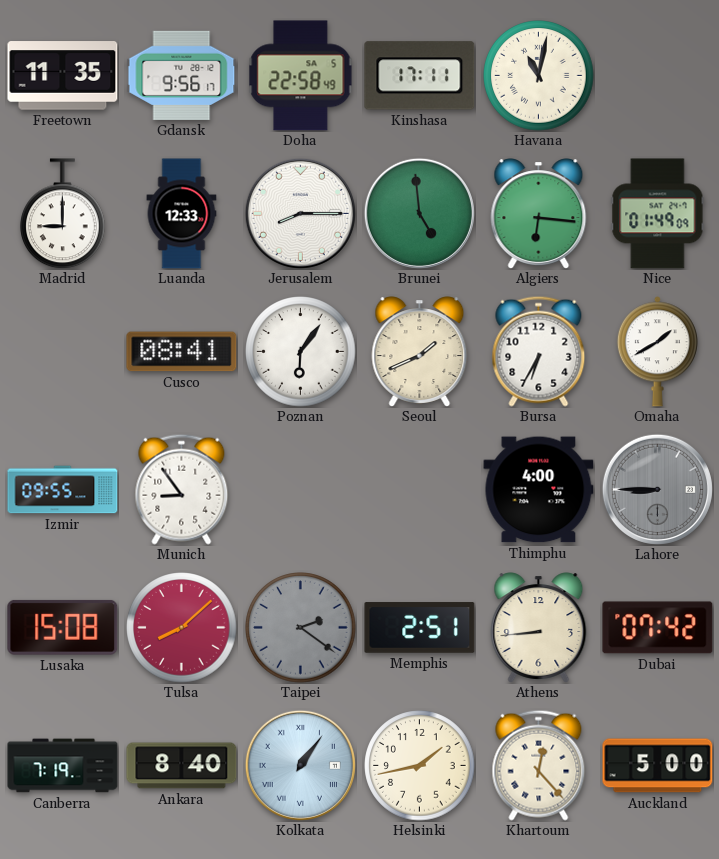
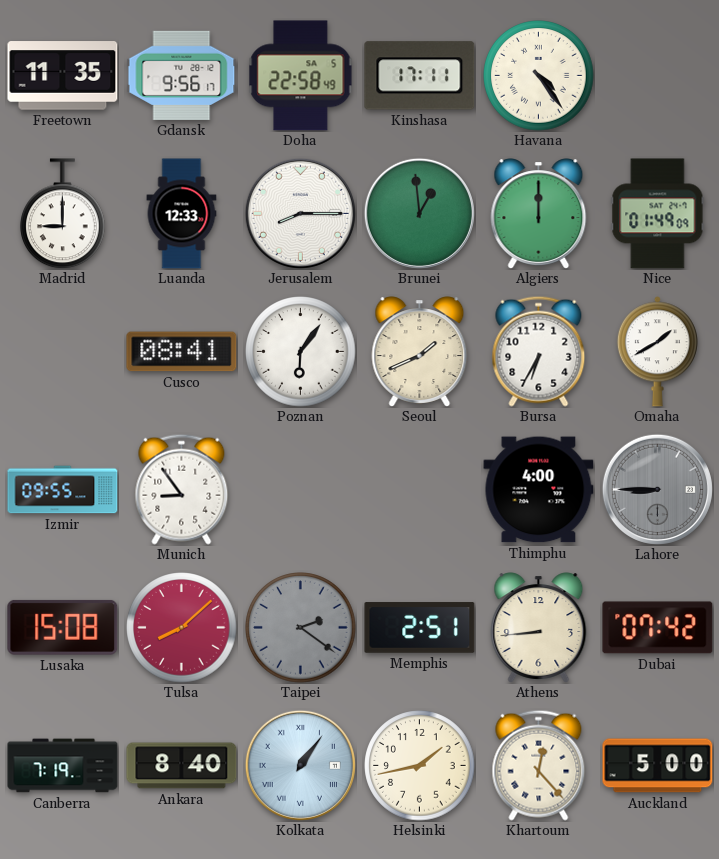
Havana: 11:02 -> 4:24 (539, 76)
Brunei: 4:59 -> 12:59 (419, 213)
Algiers: 6:16 -> 12:00 (539, 214)
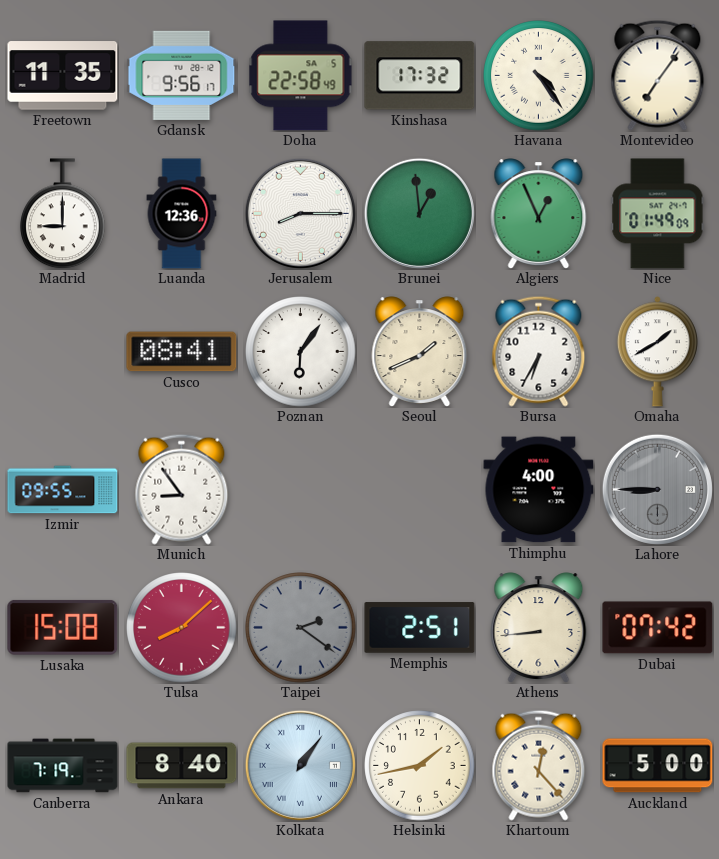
Kinshasa: 17:11 -> 17:32 (420, 76)
Montevideo: none -> 7:06 (658, 75)
Luanda: 12:33 -> 12:36 (182, 214)
Algiers: 12:00 -> 12:56 (539, 214)
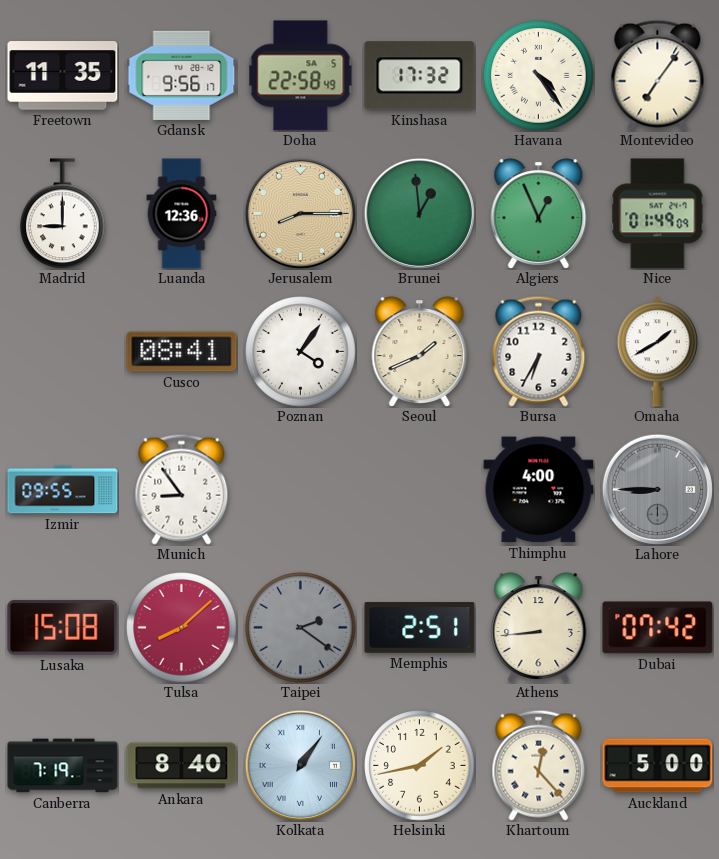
Jerusalem dial: white -> champagne (300, 213)
Poznan: 6:06 -> 4:06 (301, 352)
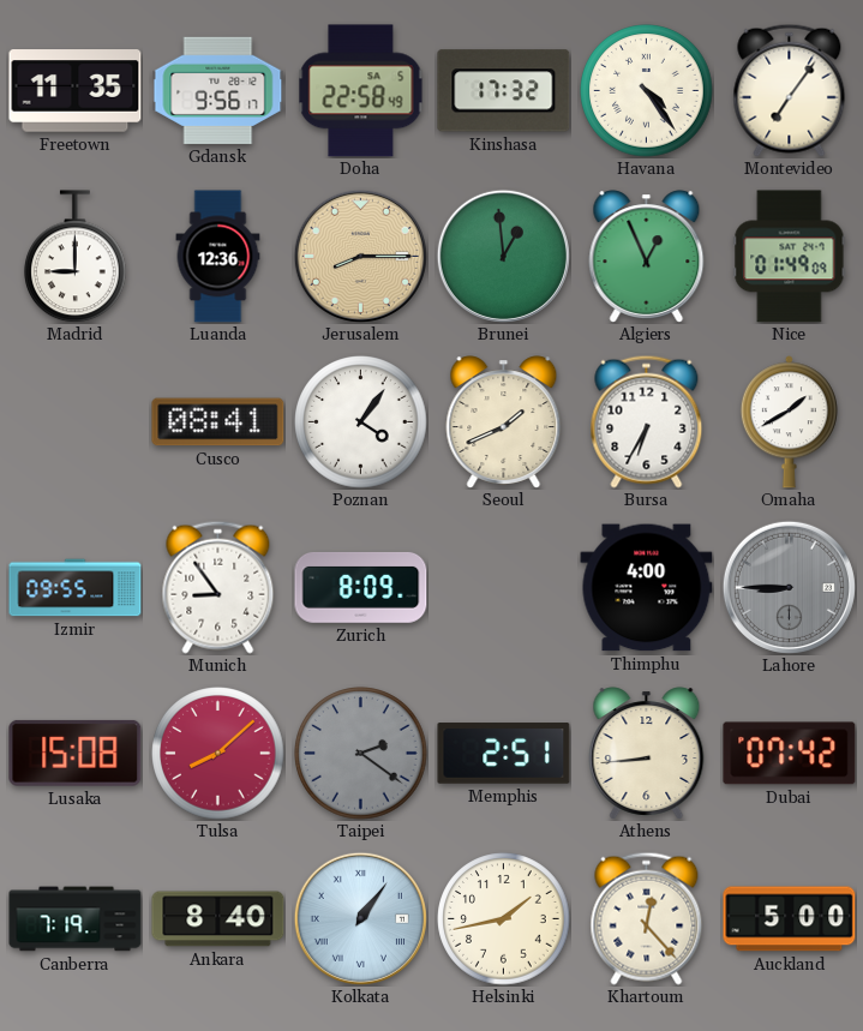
Zurich: none -> 8:09 (361, 588)
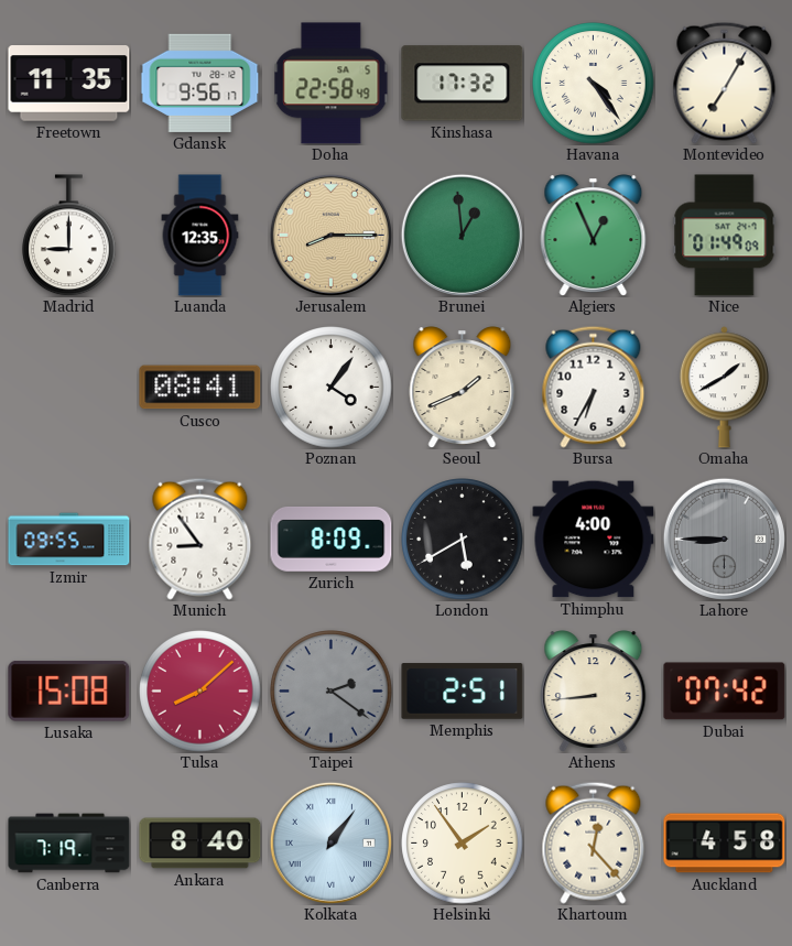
Montevideo: 7:06 -> 7:05 (725, 83)
Luanda: 12:36 -> 12:35 (200, 236)
London: none -> 5:40 (463, 540)
Helsinki: 1:43 -> 1:54 (463, 844)
Auckland: 5:00 -> 4:58 (725, 844)
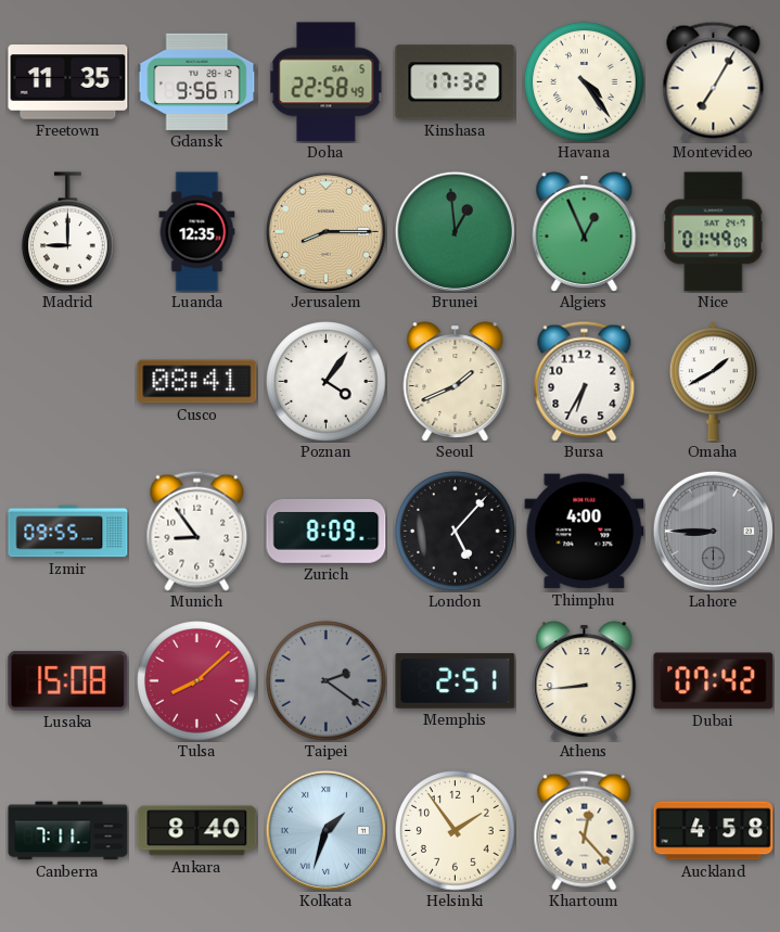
London: 5:40 -> 5:07 (456, 532)
Canberra: 7:19 -> 7:11 (68, 831)
Kolkata: 1:06 -> 1:33 (325, 830)
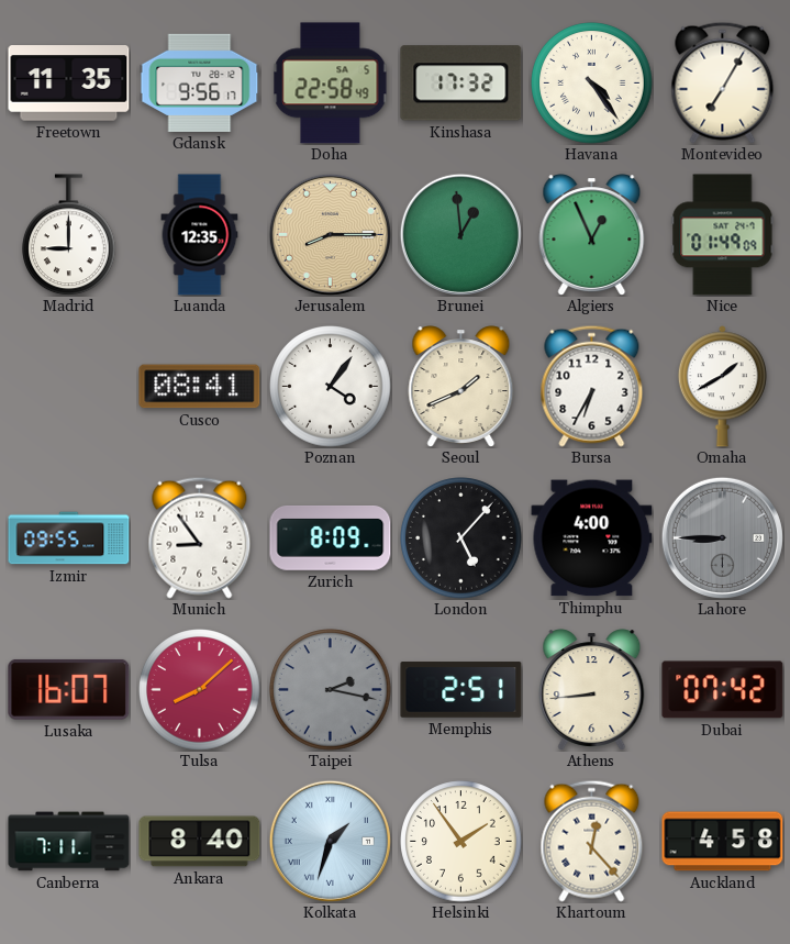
Lusaka: 15:08 -> 16:07 (69, 689)
Taipei: 2:21 -> 2:17 (331, 690)
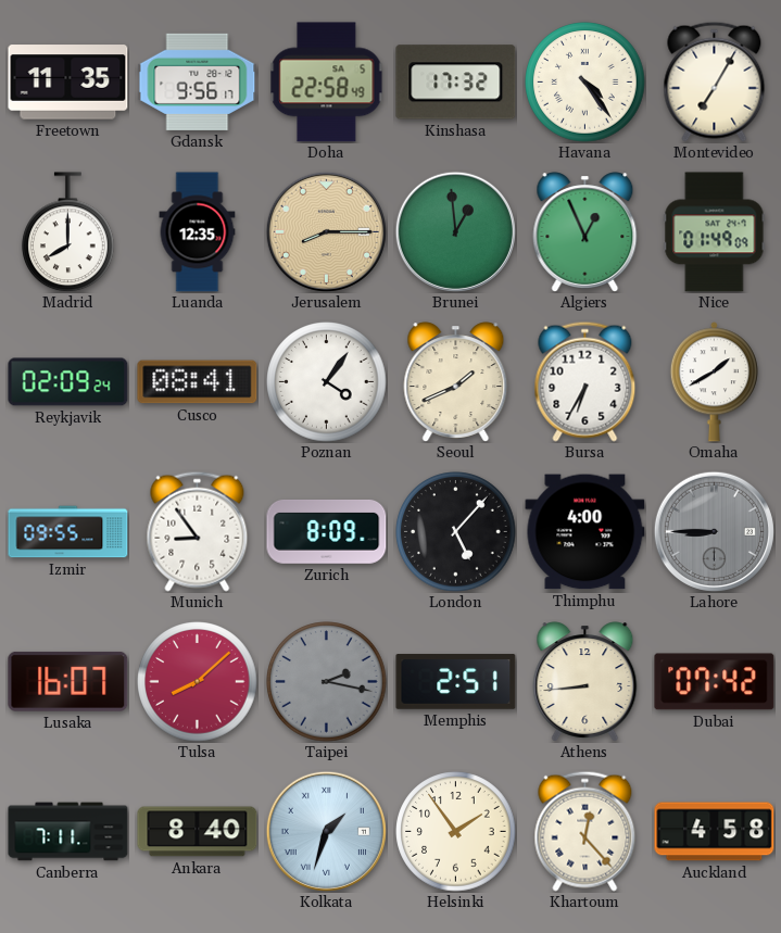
Madrid: 9:00 -> 8:00 (68, 232)
Reykjavik: none -> 02:09 (68, 382)
